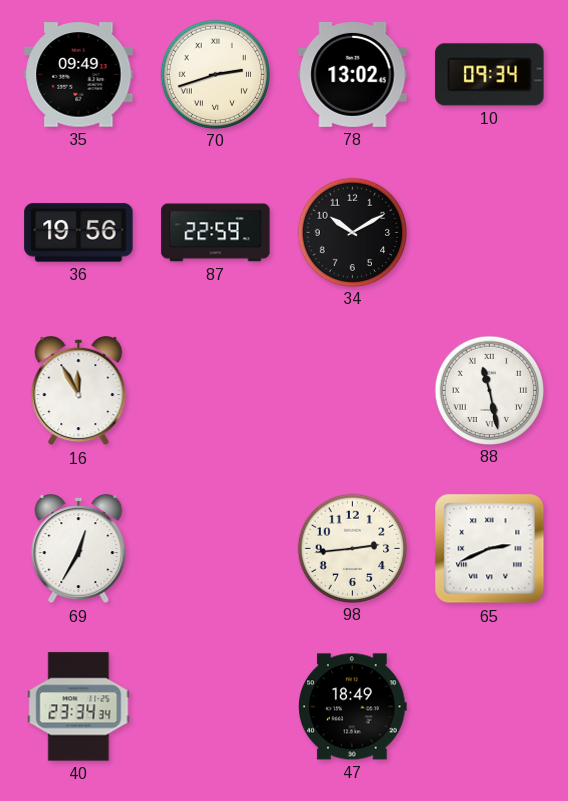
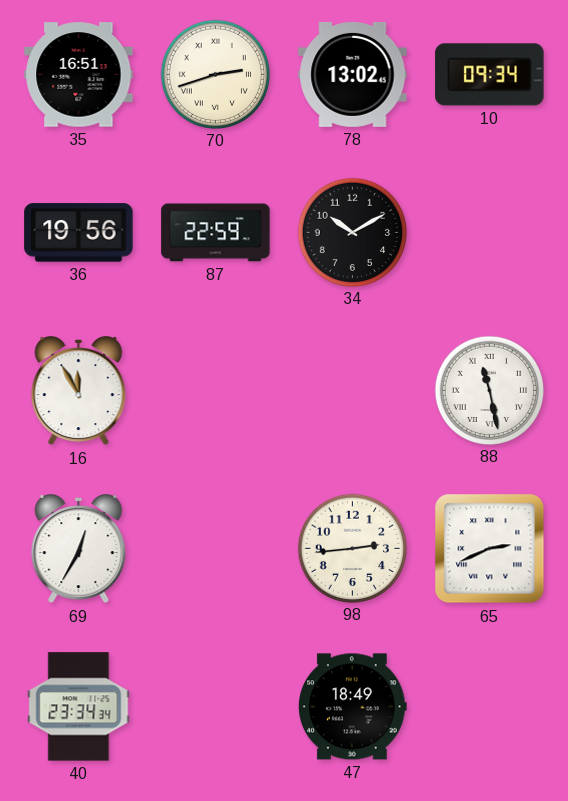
35: 09:49 -> 16:51 (79, 75)
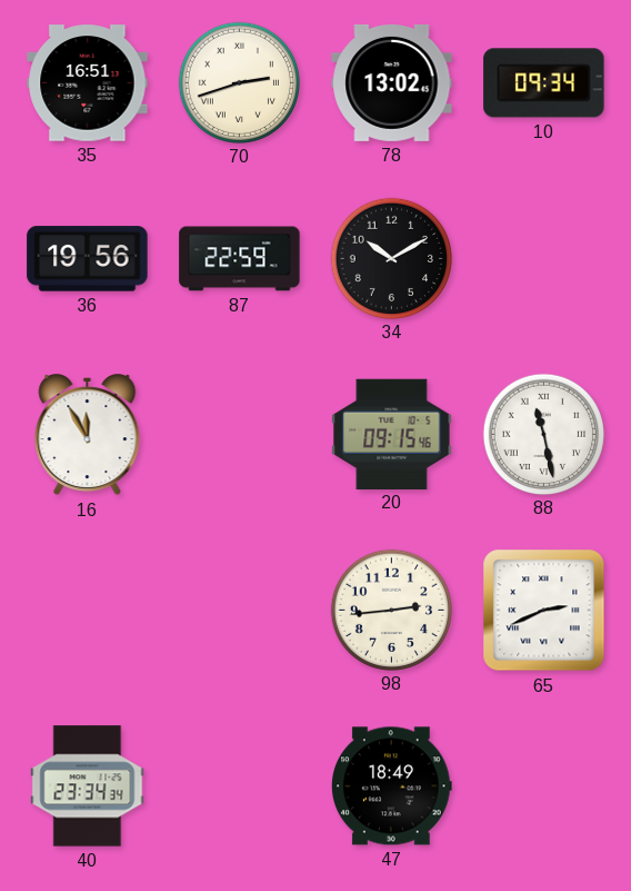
20: none -> 09:15 (392, 434)
69: 12:35 -> none (79, 549)
